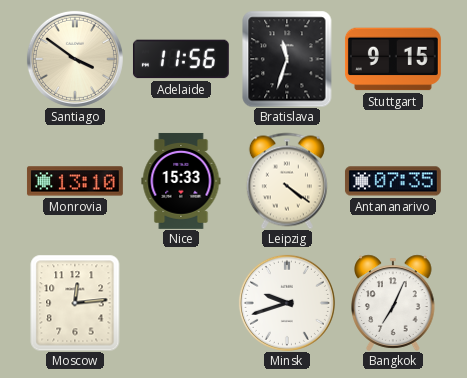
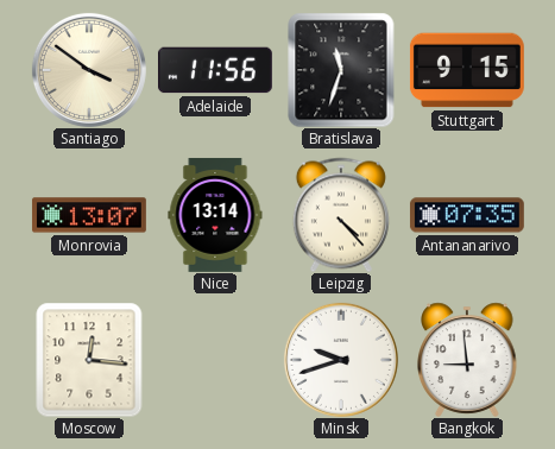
Monrovia: 13:10 -> 13:07 (89, 215)
Nice: 15:33 -> 13:14 (215, 215)
Leipzig: 4:21 -> 4:23 (341, 215)
Moscow: 12:14 -> 12:16 (89, 360)
Bangkok: 7:04 -> 8:59 (467, 360)
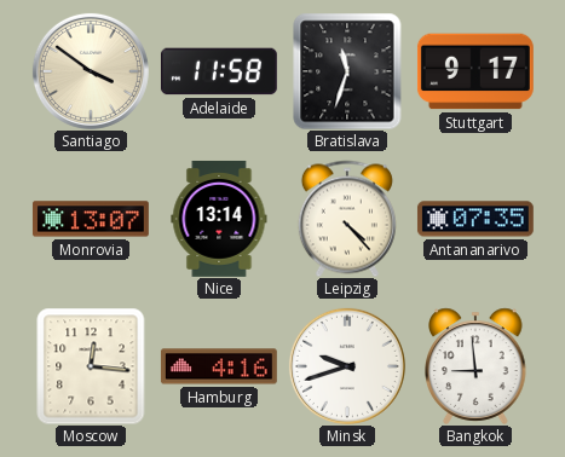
Adelaide: 11:56 -> 11:58 (219, 71)
Stuttgart: 9:15 -> 9:17 (475, 71)
Hamburg: none -> 4:16 (219, 366)
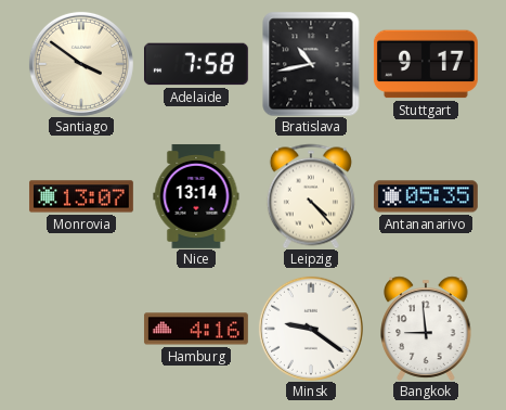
Adelaide: 11:58 -> 7:58 (196, 64)
Bratislava: 11:33 -> 10:43 (311, 64)
Antananarivo: 07:35 -> 05:35 (426, 196)
Moscow: 12:16 -> none (91, 366)
Minsk: 9:42 -> 9:21 (311, 329)
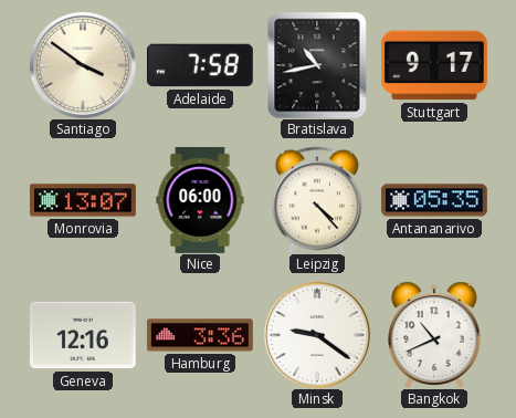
Nice: 13:14 -> 06:00 (200, 200)
Geneva: none -> 12:16 (83, 335)
Hamburg: 4:16 -> 3:36 (200, 335)
Bangkok: 8:59 -> 10:41 (434, 335)
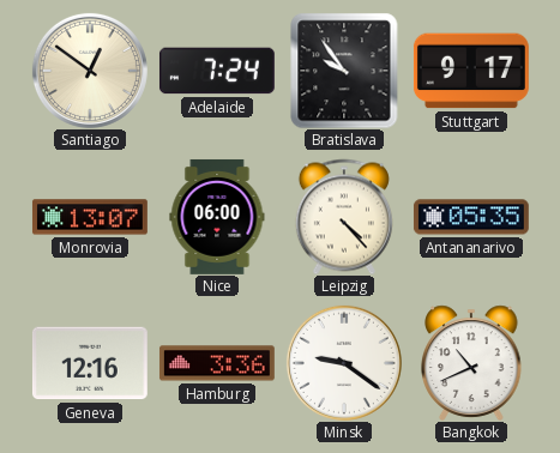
Santiago: 3:51 -> 12:51 (90, 71)
Adelaide: 7:58 -> 7:24 (217, 71)
Bratislava: 10:43 -> 9:54 (344, 71)
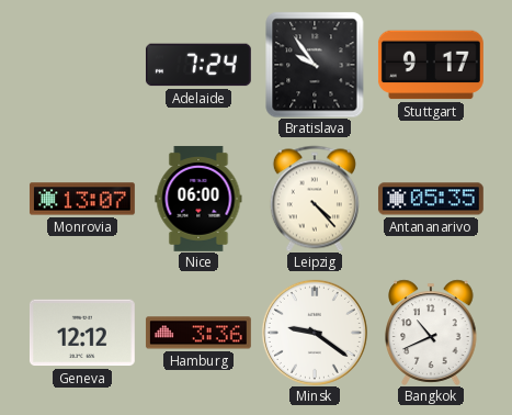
Santiago: 12:51 -> none (90, 71)
Geneva: 12:16 -> 12:12 (82, 333)
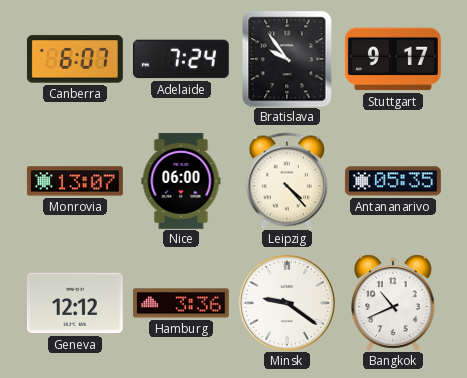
Canberra: none -> 6:07 (75, 59)
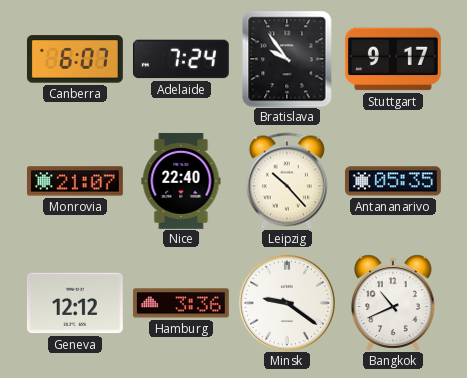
Monrovia: 13:07 -> 21:07 (75, 181)
Nice: 06:00 -> 22:40 (181, 181)
Leipzig: 4:23 -> 10:23 (287, 181)
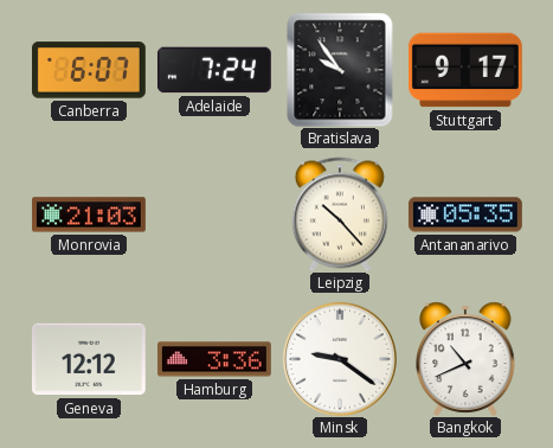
Monrovia: 21:07 -> 21:03 (89, 215)
Nice: 22:40 -> none (181, 181)
